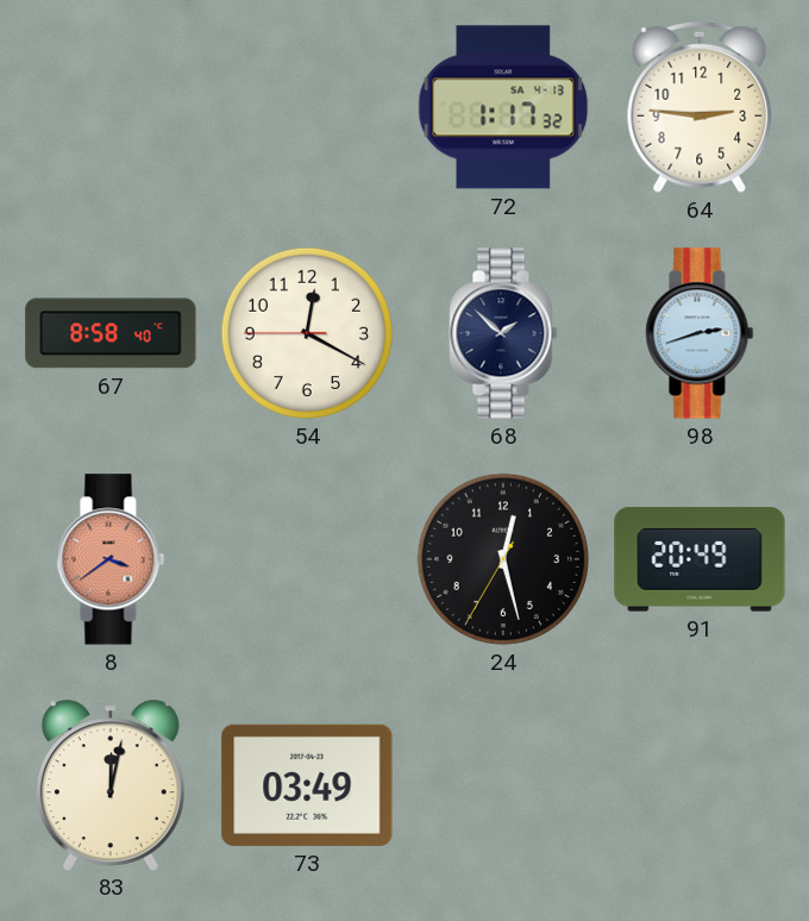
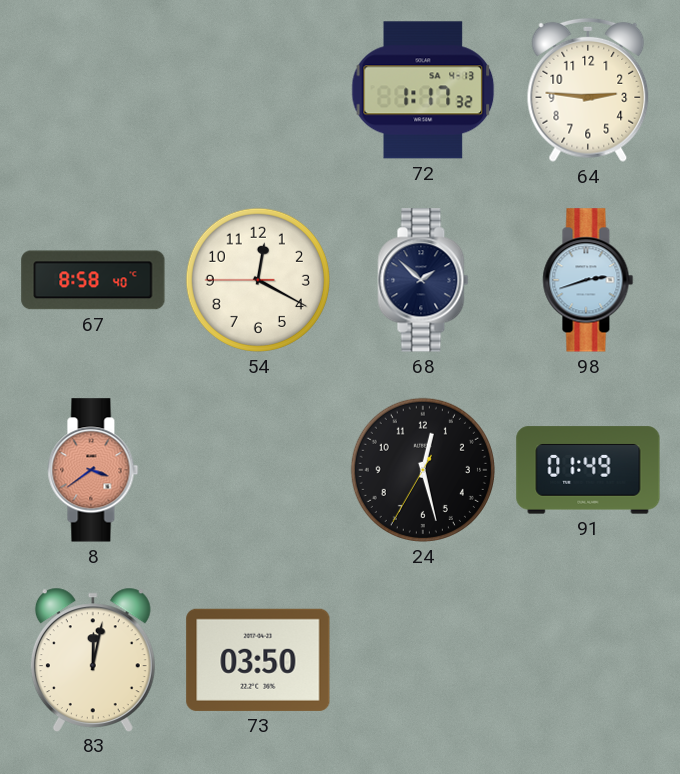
91: 20:49 -> 01:49 (588, 470)
73: 03:49 -> 03:50 (258, 660)
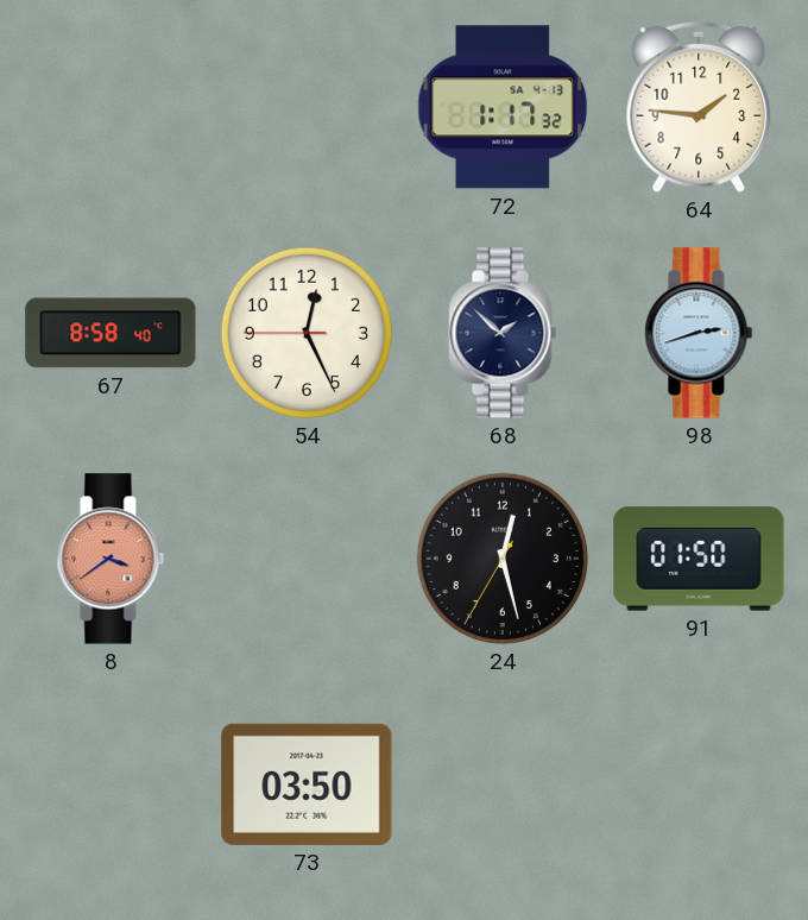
64: 2:46 -> 1:46 (699, 107)
54: 12:19 -> 12:25 (307, 333)
91: 01:49 -> 01:50 (699, 559)
83: 12:02 -> none (93, 659)
